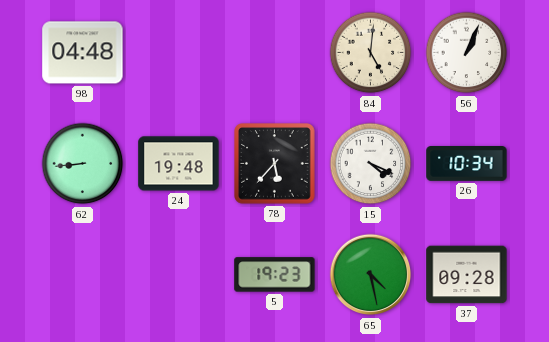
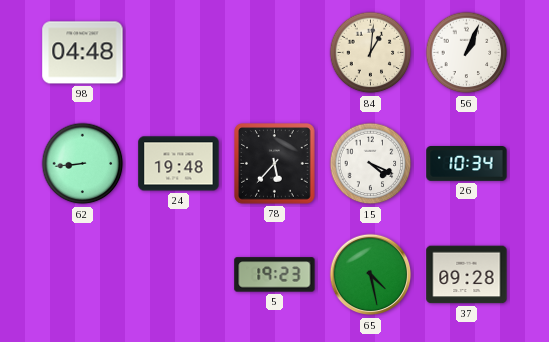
84: 5:01 -> 1:01 (371, 53)
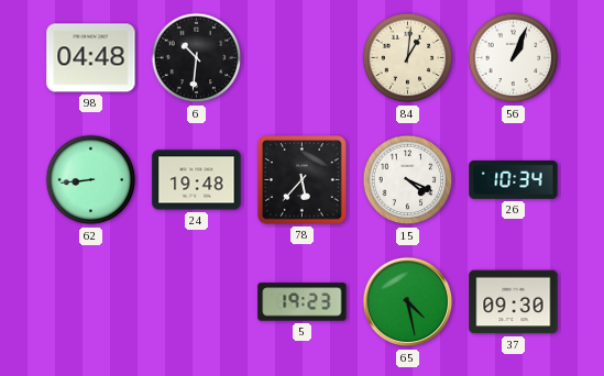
6: none -> 10:31 (197, 58)
37: 09:28 -> 09:30 (514, 302)
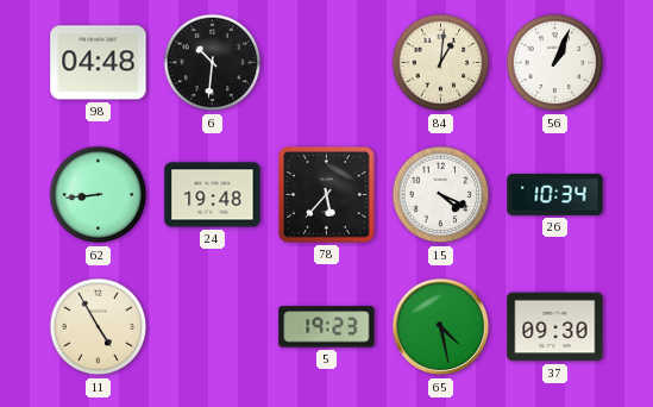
11: none -> 4:55 (99, 327)
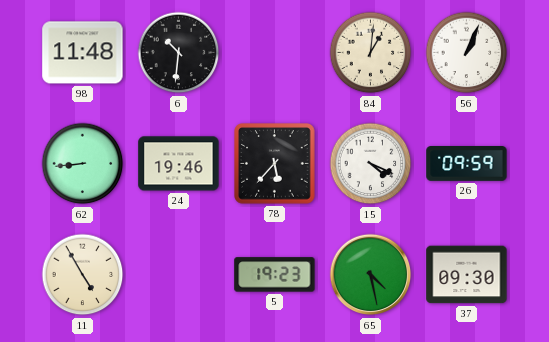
98: 04:48 -> 11:48 (83, 53)
24: 19:48 -> 19:46 (179, 164)
26: 10:34 -> 09:59 (467, 164)
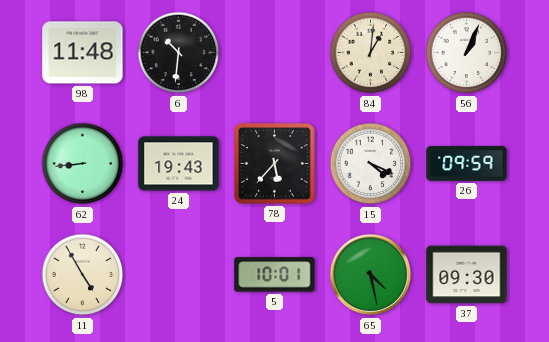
24: 19:46 -> 19:43 (179, 164)
5: 19:23 -> 10:01 (275, 275)
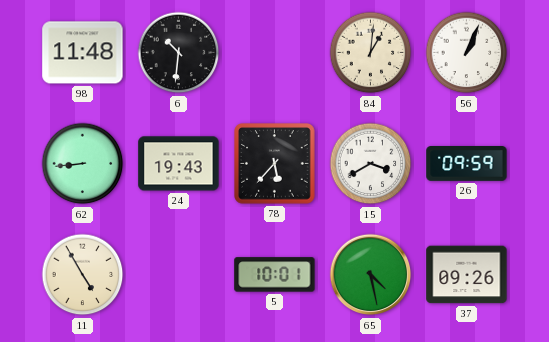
15: 4:19 -> 3:40 (371, 164)
37: 09:30 -> 09:26 (467, 275)
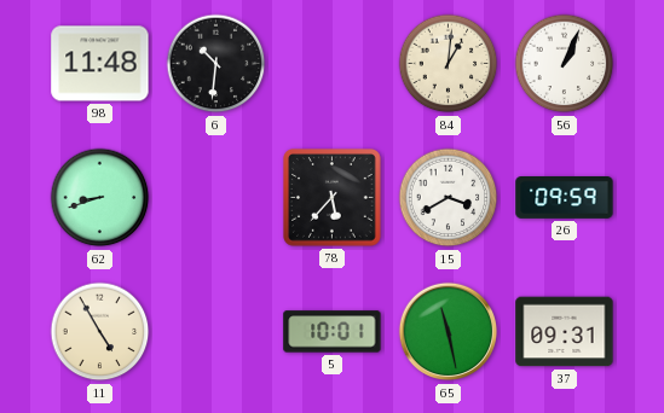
62: 8:44 -> 8:42 (100, 198)
24: 19:43 -> none (179, 164)
65: 4:28 -> 11:28 (449, 332)
37: 09:26 -> 09:31 (565, 332)
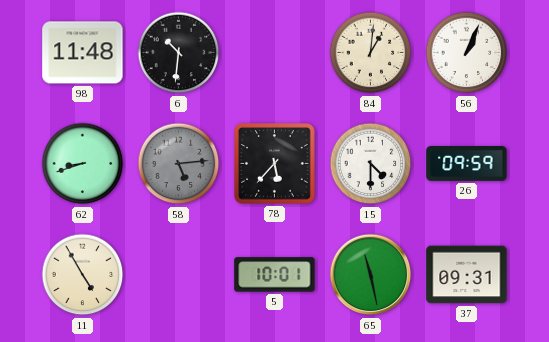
58: none -> 5:14 (179, 164)
15: 3:40 -> 4:30 (371, 164)
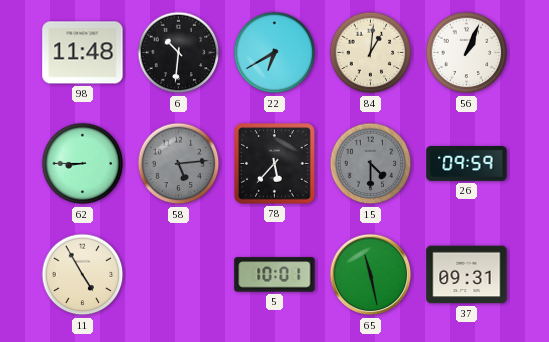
22: none -> 6:40 (275, 53)
62: 8:42 -> 8:45 (83, 164)
15 dial: white -> grey (371, 164)
